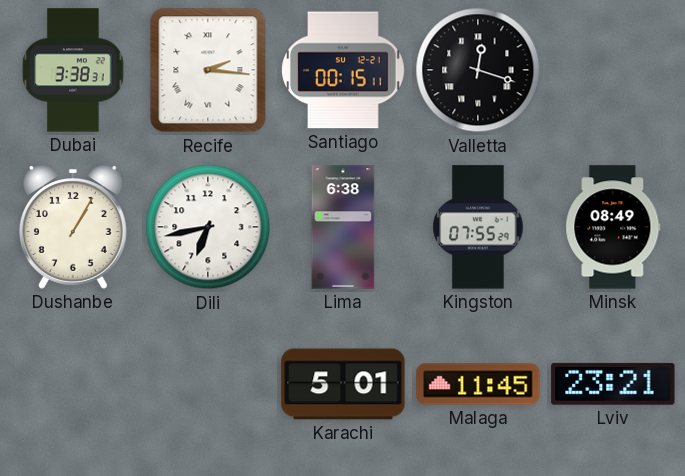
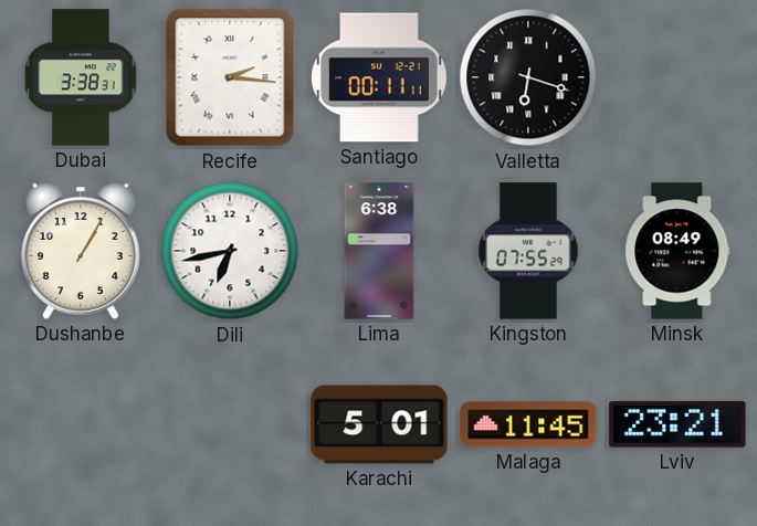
Santiago: 00:15 -> 00:11 (380, 77)
Valletta: 12:18 -> 6:18 (528, 77)
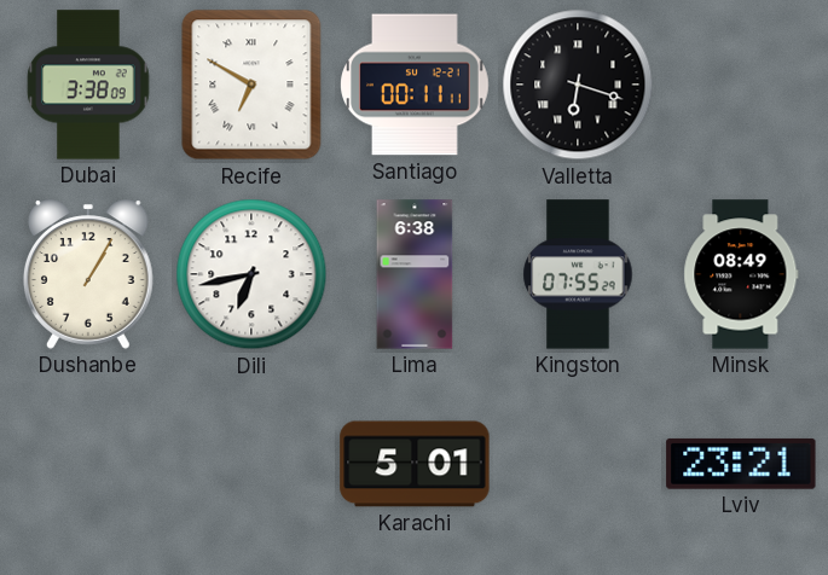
Dubai: 3:38:31 -> 3:38:09 (88, 85)
Recife: 2:16 -> 6:50 (251, 85)
Malaga: 11:45 -> none (528, 424)
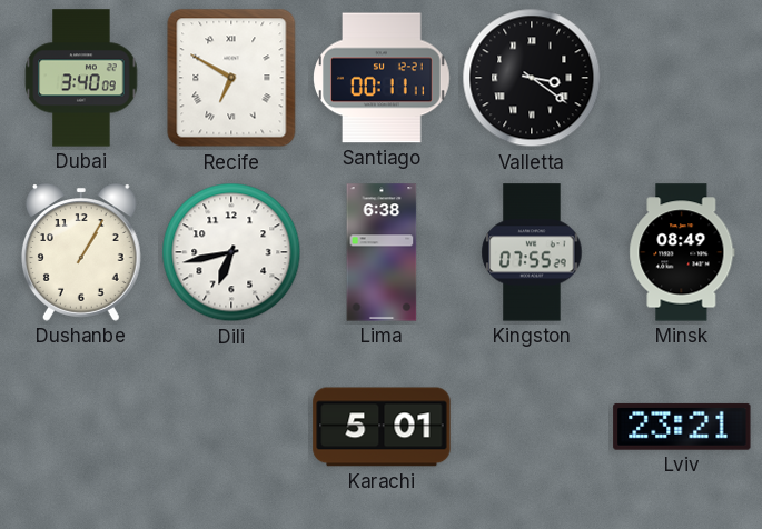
Dubai: 3:38 -> 3:40 (81, 78)
Valletta: 6:18 -> 3:21 (532, 78)
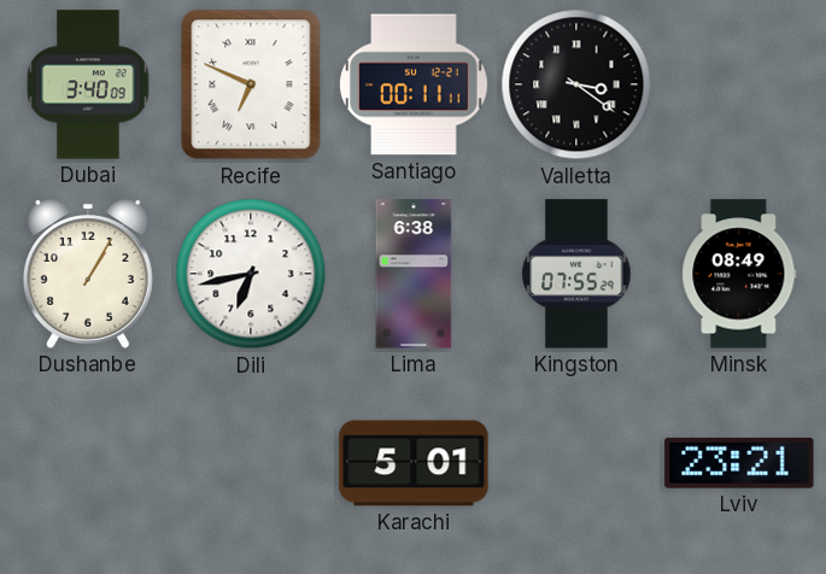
Recife: 6:50 -> 6:49 (251, 84)
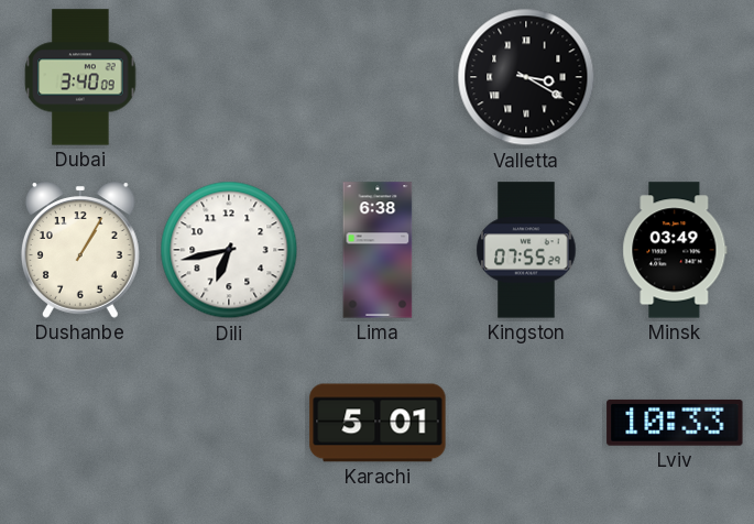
Recife: 6:49 -> none (251, 84)
Santiago: 00:11 -> none (415, 84)
Valletta: 3:21 -> 3:20 (526, 77)
Minsk: 08:49 -> 03:49 (675, 250)
Lviv: 23:21 -> 10:33 (675, 423)
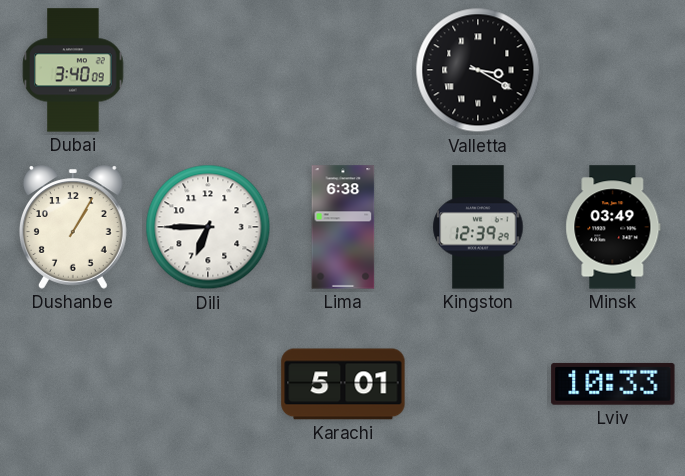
Dili: 6:43 -> 6:45 (208, 227)
Kingston: 07:55 -> 12:39 (478, 227)
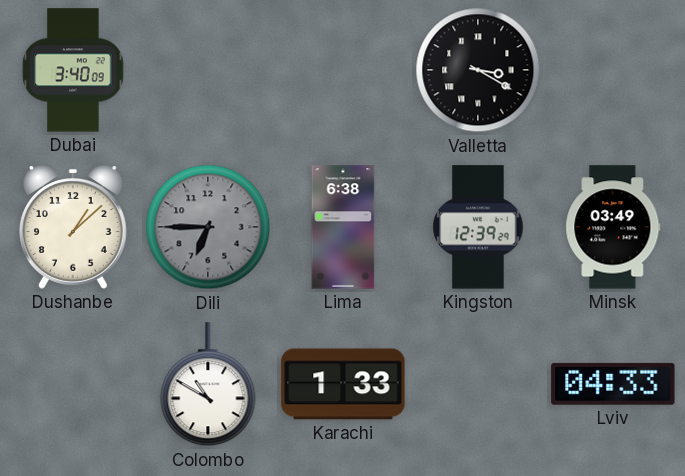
Dushanbe: 1:05 -> 1:08 (73, 227)
Dili dial: white -> grey (208, 227)
Colombo: none -> 10:50 (208, 385)
Karachi: 5:01 -> 1:33 (343, 384)
Lviv: 10:33 -> 04:33 (613, 384)
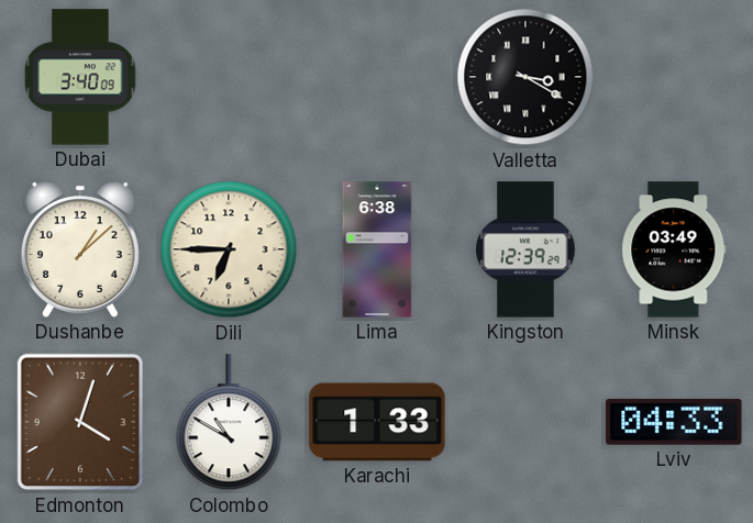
Dili dial: grey -> cream (229, 249)
Edmonton: none -> 4:03 (79, 422)
